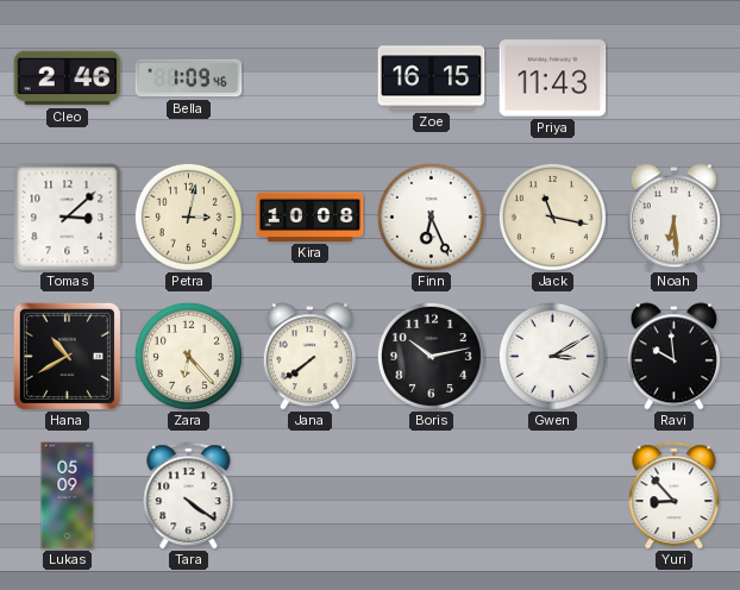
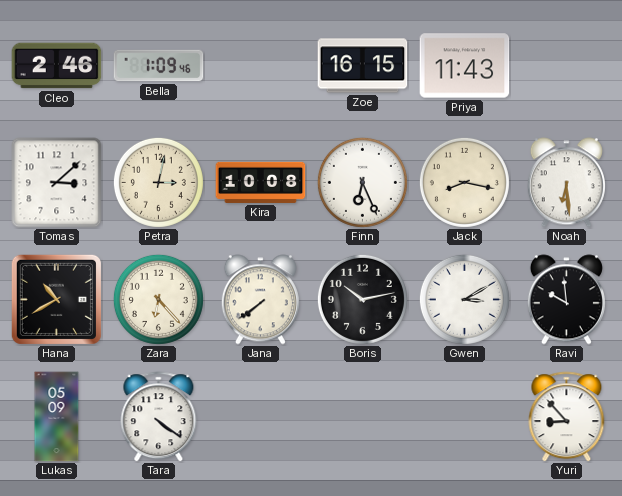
Jack: 11:17 -> 8:17 (464, 182)
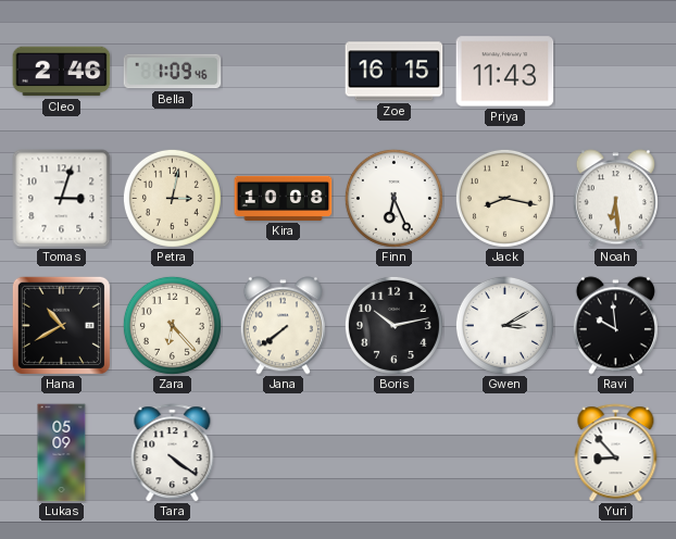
Tomas: 3:08 -> 3:03 (62, 199)
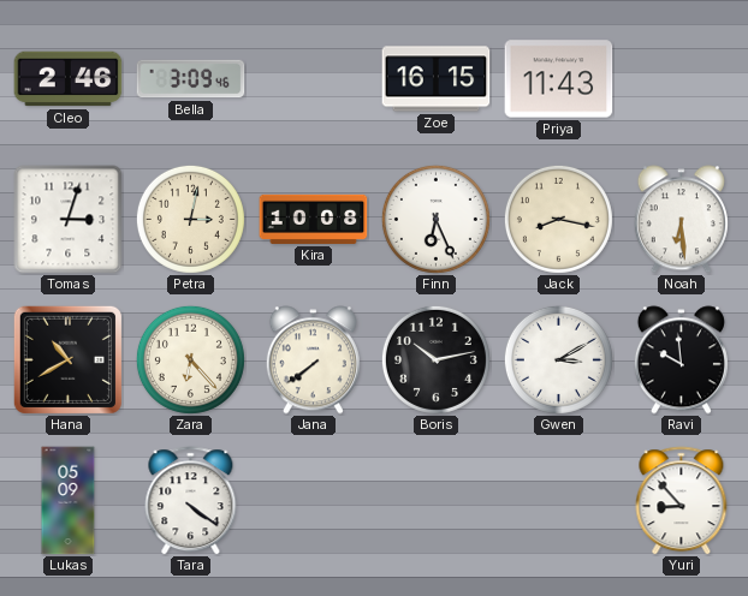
Bella: 1:09 -> 3:09 (191, 79)
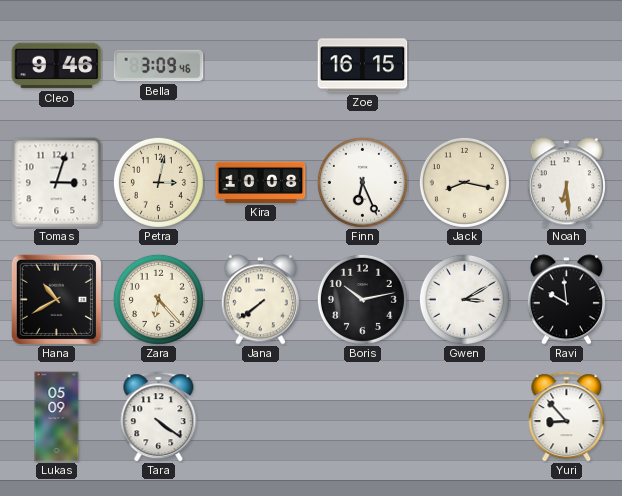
Cleo: 2:46 -> 9:46 (57, 66)
Priya: 11:43 -> none (559, 79)
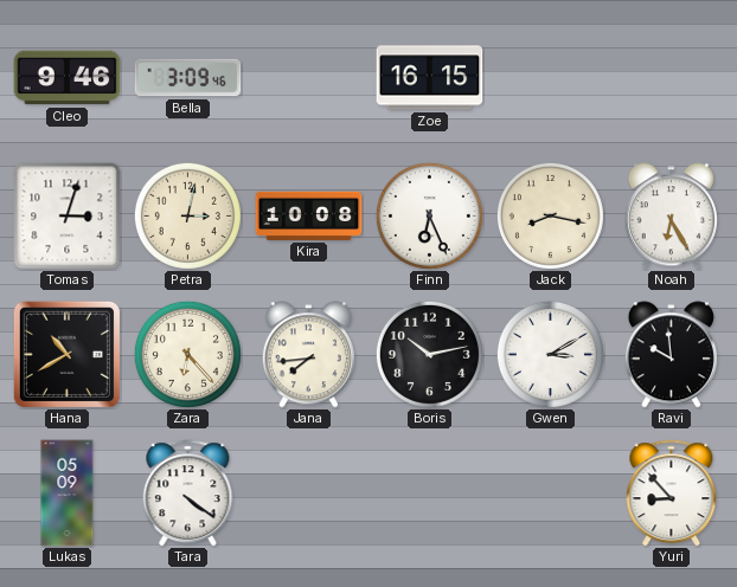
Noah: 6:29 -> 6:25 (671, 217)
Jana: 7:39 -> 7:44 (308, 355)
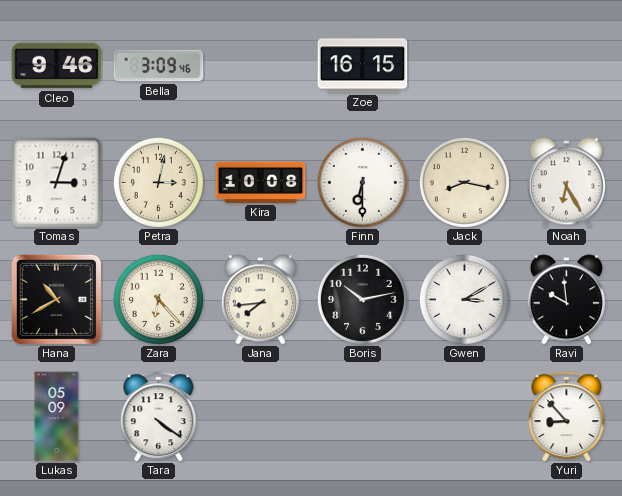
Finn: 6:26 -> 6:30 (362, 182)
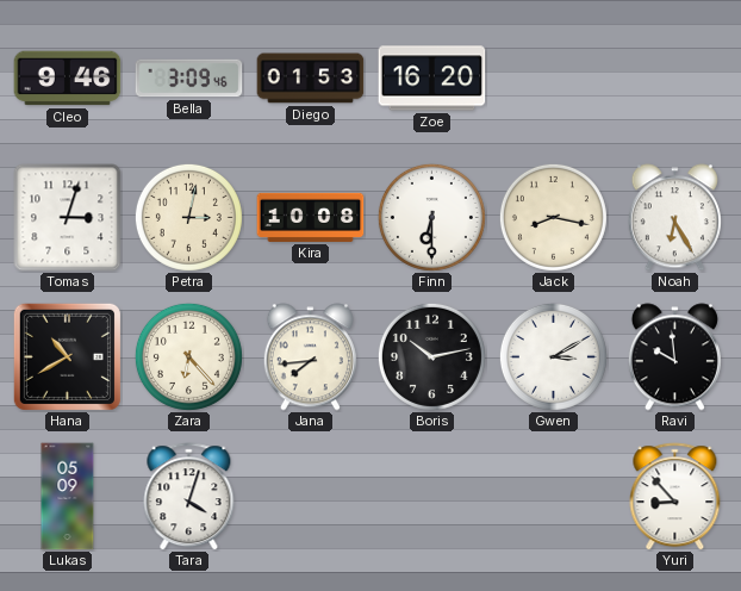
Diego: none -> 01:53 (311, 79)
Zoe: 16:15 -> 16:20 (432, 79)
Tara: 4:21 -> 4:03 (189, 497)
